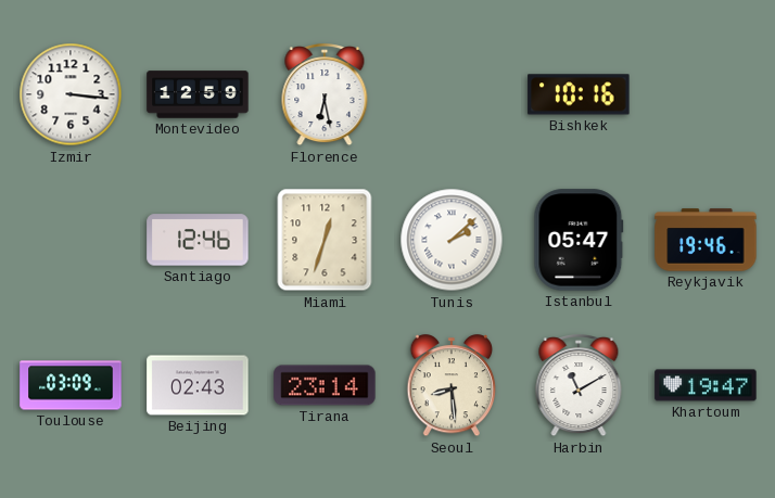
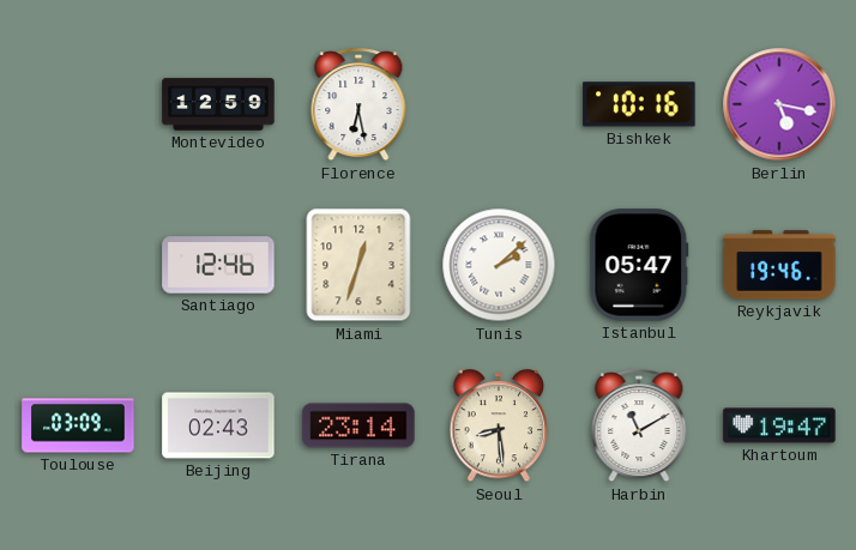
Izmir: 3:16 -> none (71, 94)
Berlin: none -> 5:17 (779, 104)
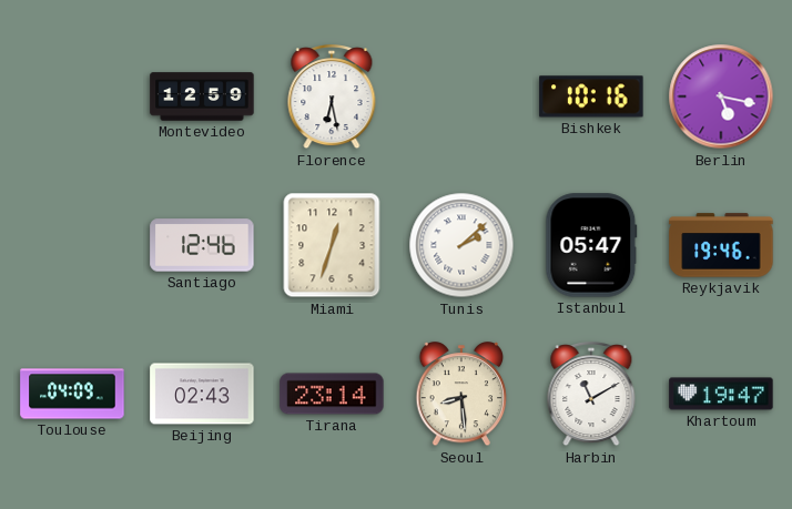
Toulouse: 03:09 -> 04:09 (72, 394)
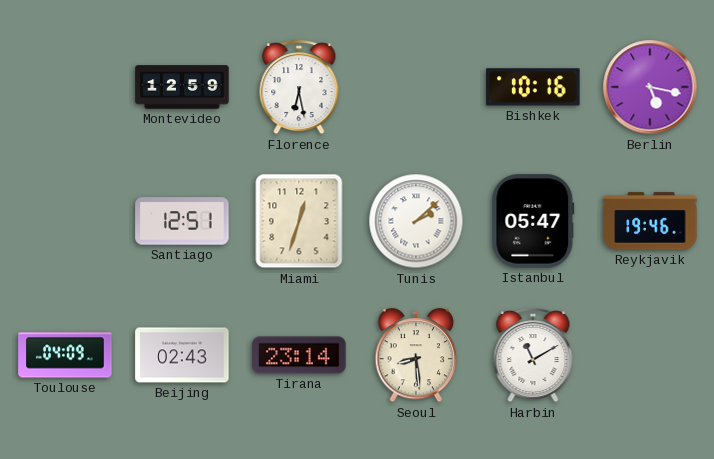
Santiago: 12:46 -> 12:51 (182, 221)
Khartoum: 19:47 -> none (721, 394)
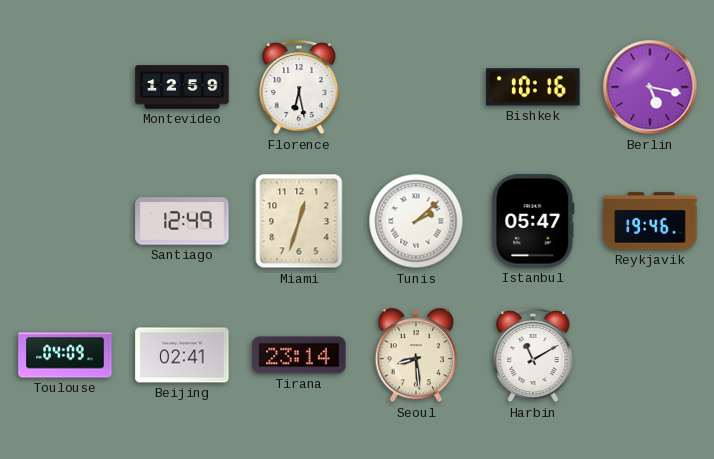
Santiago: 12:51 -> 12:49 (182, 221)
Beijing: 02:43 -> 02:41 (182, 355)
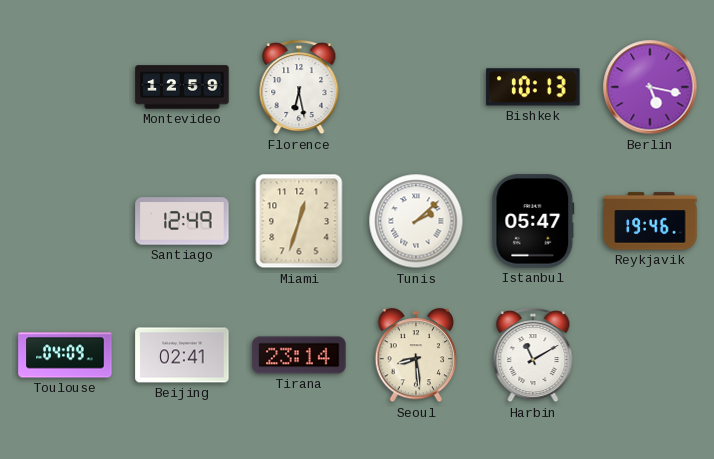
Bishkek: 10:16 -> 10:13 (533, 87)
